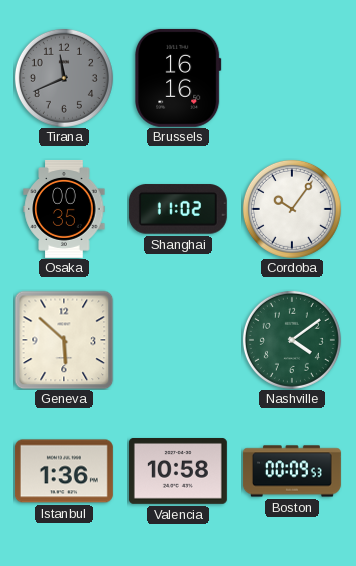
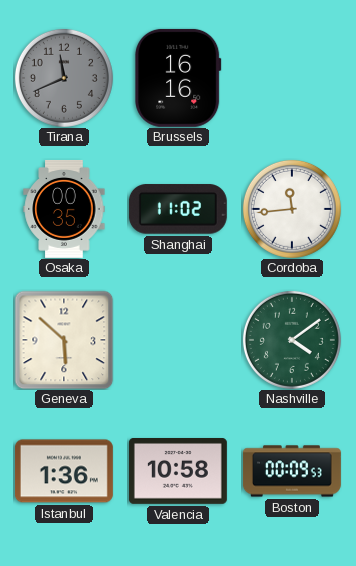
Cordoba: 10:06 -> 11:44 (292, 209)
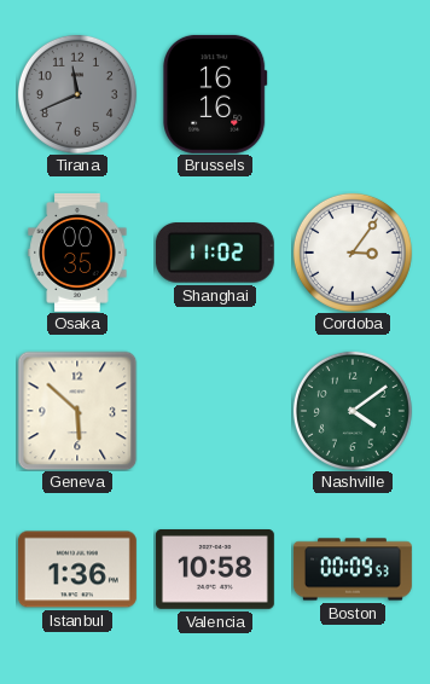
Cordoba: 11:44 -> 3:06 (353, 253)
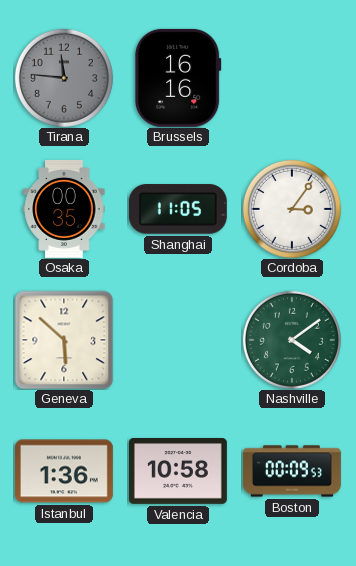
Tirana: 11:41 -> 11:46 (64, 78)
Shanghai: 11:02 -> 11:05 (178, 209)
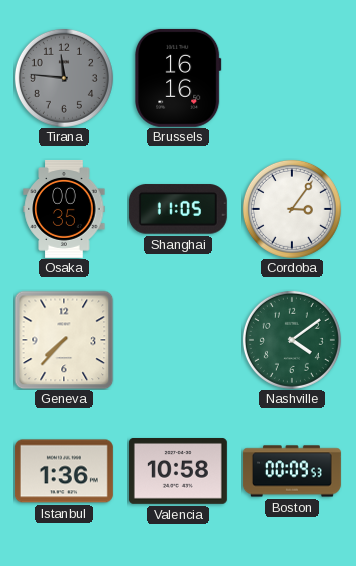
Geneva: 5:52 -> 7:37 (64, 340)
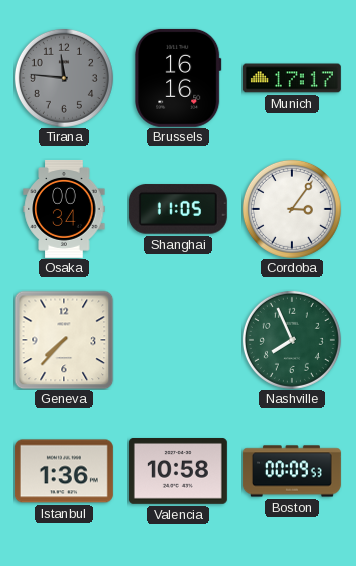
Munich: none -> 17:17 (292, 78)
Osaka: 00:35 -> 00:34 (64, 209)
Nashville: 4:09 -> 7:56 (292, 340)
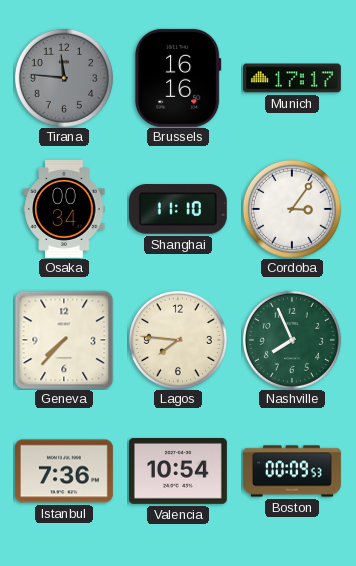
Shanghai: 11:05 -> 11:10 (178, 209)
Lagos: none -> 7:46 (178, 340)
Istanbul: 1:36 -> 7:36 (64, 471)
Valencia: 10:58 -> 10:54 (178, 472)
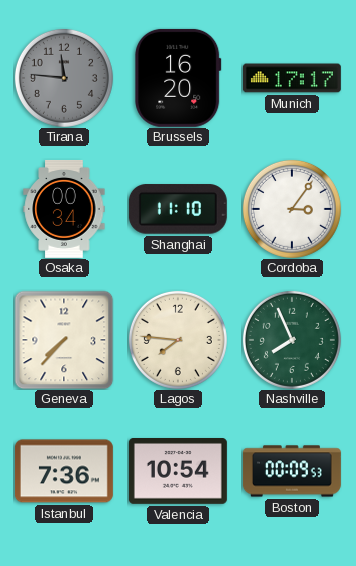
Brussels: 16:16 -> 16:20 (178, 78)
